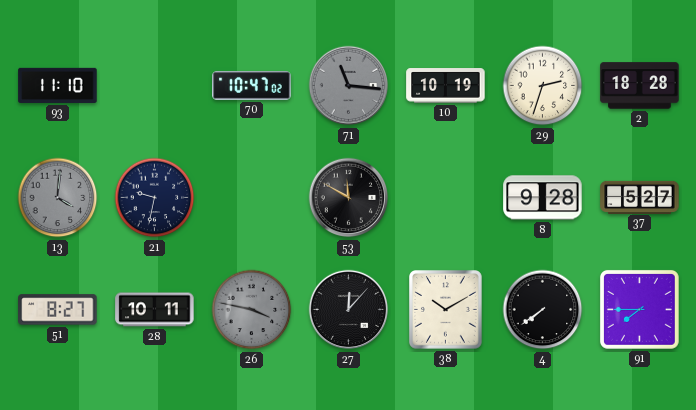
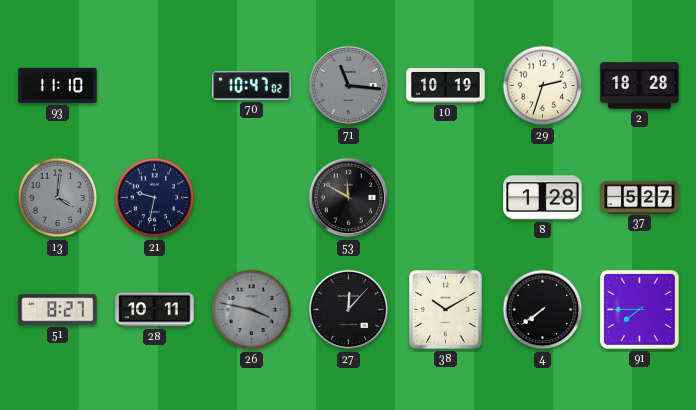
8: 9:28 -> 1:28 (543, 198)
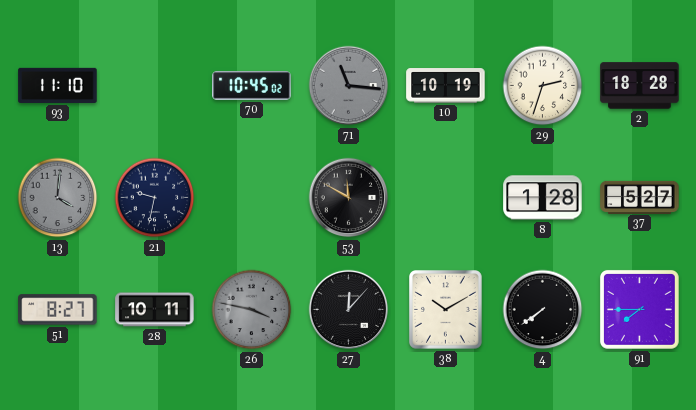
70: 10:47 -> 10:45 (252, 86)
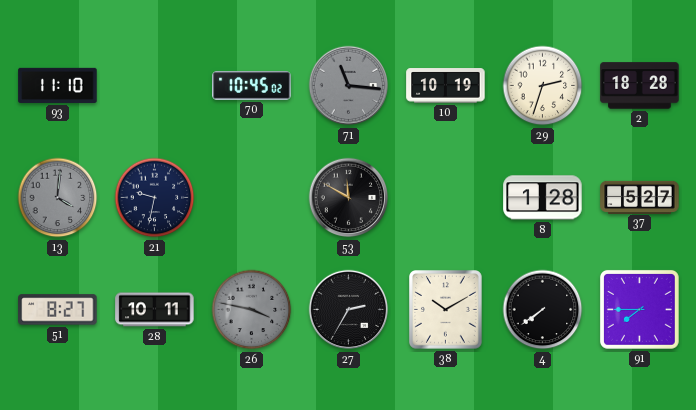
27: 12:07 -> 2:35 (349, 310)
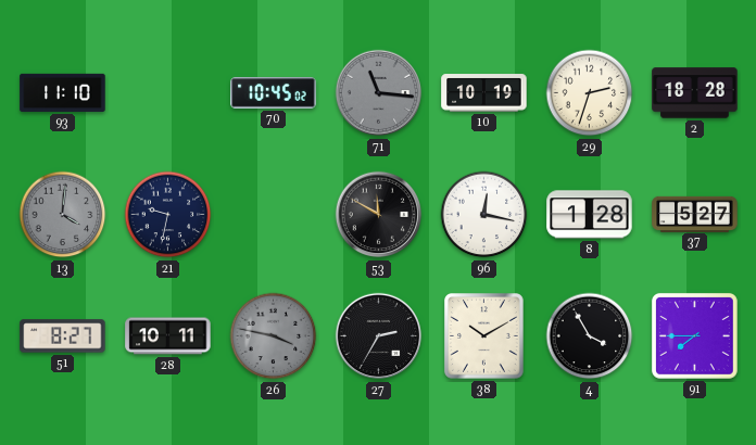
96: none -> 12:17 (484, 215)
4: 7:39 -> 3:55 (590, 336)
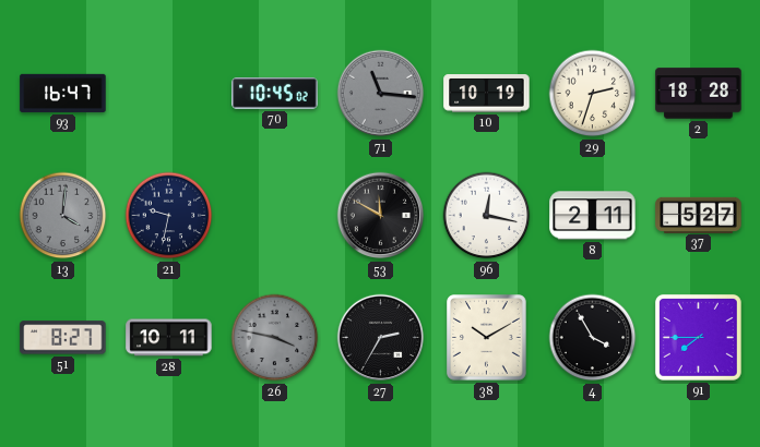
93: 11:10 -> 16:47 (63, 93)
8: 1:28 -> 2:11 (593, 216)
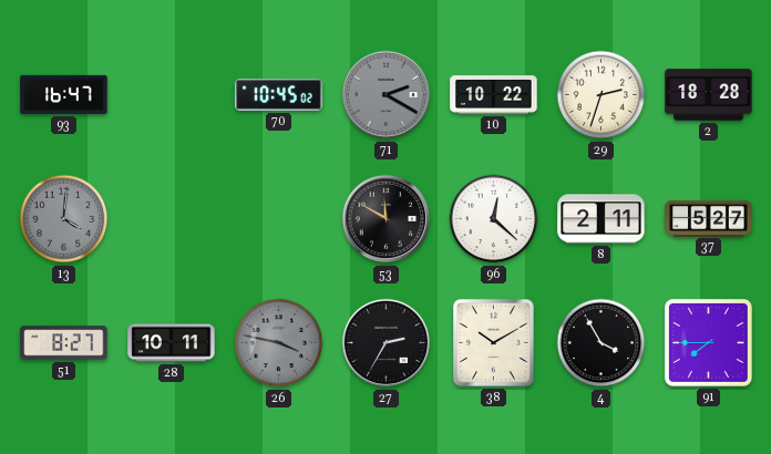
71: 11:16 -> 2:20 (387, 95)
10: 10:19 -> 10:22 (494, 95)
21: 9:32 -> none (169, 216)
96: 12:17 -> 12:22 (494, 219)
